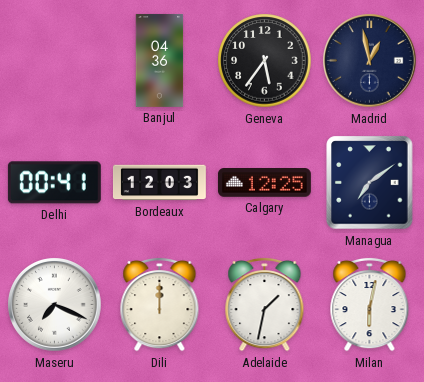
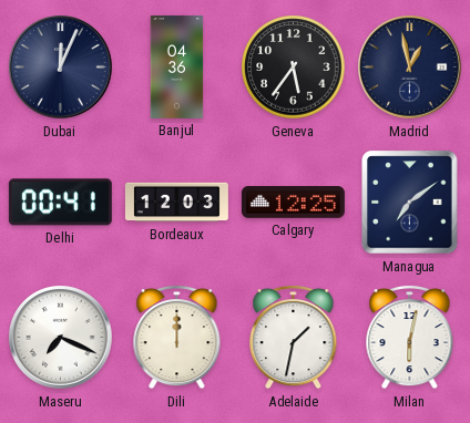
Dubai: none -> 12:04 (61, 68)
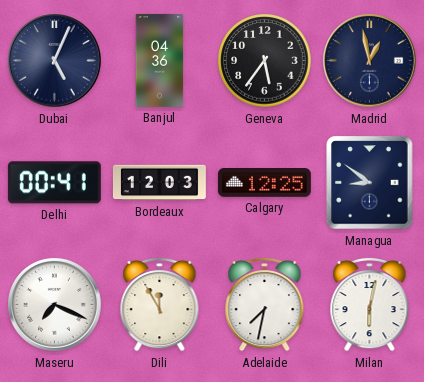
Dubai: 12:04 -> 5:04 (55, 61)
Managua: 7:09 -> 8:51 (370, 183)
Dili: 12:00 -> 11:55 (160, 304)
Adelaide: 1:32 -> 7:32 (265, 304)
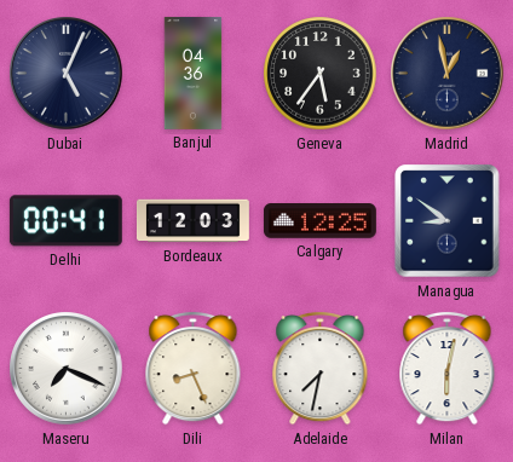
Dili: 11:55 -> 8:26 (194, 368)
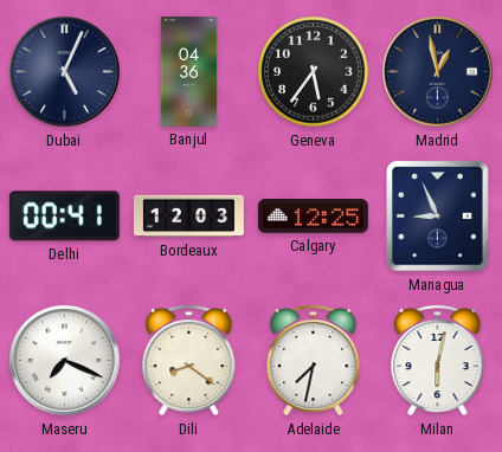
Managua: 8:51 -> 8:56 (438, 217)
Dili: 8:26 -> 8:21 (189, 360)
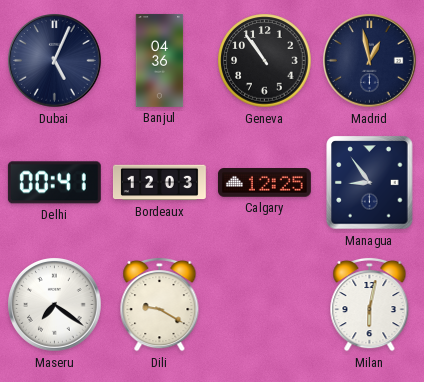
Geneva: 5:36 -> 10:54 (265, 61)
Managua: 8:56 -> 8:54 (370, 183)
Maseru: 7:19 -> 7:21 (55, 305)
Dili: 8:21 -> 9:20 (160, 304)
Adelaide: 7:32 -> none (314, 360)
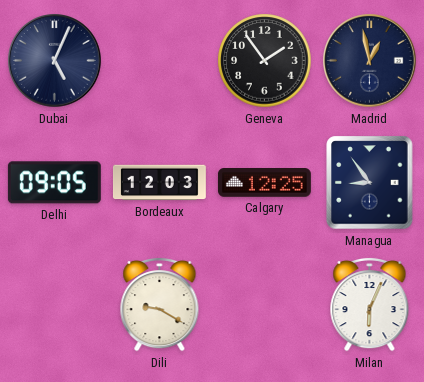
Banjul: 04:36 -> none (160, 61)
Geneva: 10:54 -> 1:54 (265, 61)
Delhi: 00:41 -> 09:05 (54, 183)
Maseru: 7:21 -> none (55, 305)
Milan: 6:02 -> 6:04 (370, 304)
